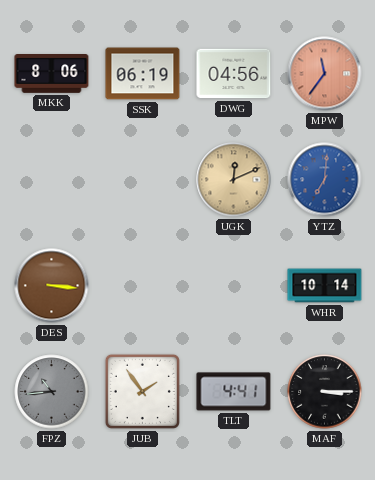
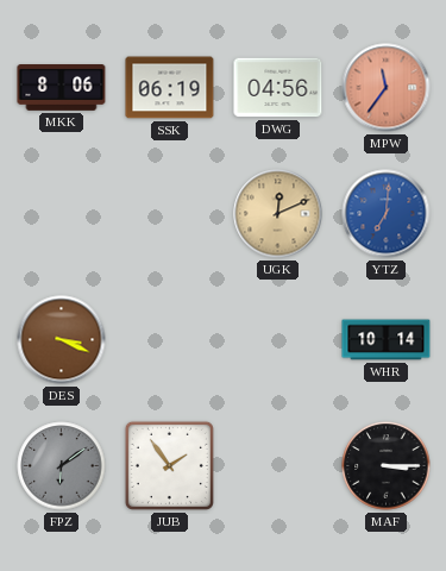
DES: 3:16 -> 3:19 (62, 340)
FPZ: 10:44 -> 6:09 (62, 466)
TLT: 4:41 -> none (234, 392)
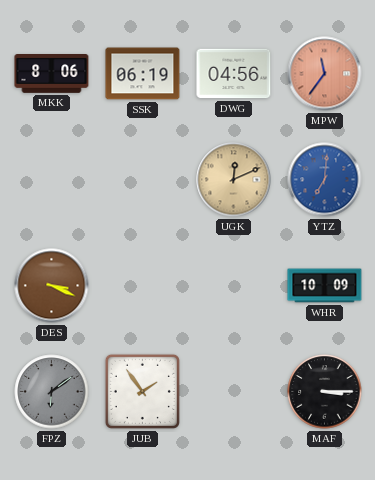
WHR: 10:14 -> 10:09 (325, 286)
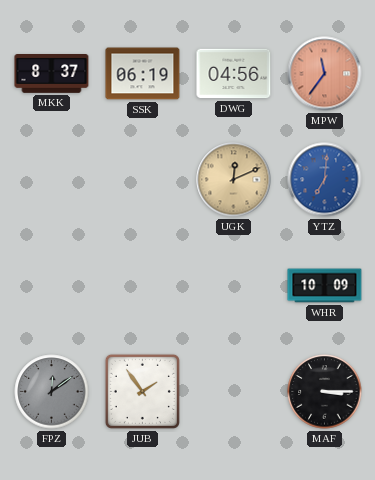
MKK: 8:06 -> 8:37 (52, 74)
DES: 3:19 -> none (52, 286)
FPZ: 6:09 -> 12:09 (52, 392)
